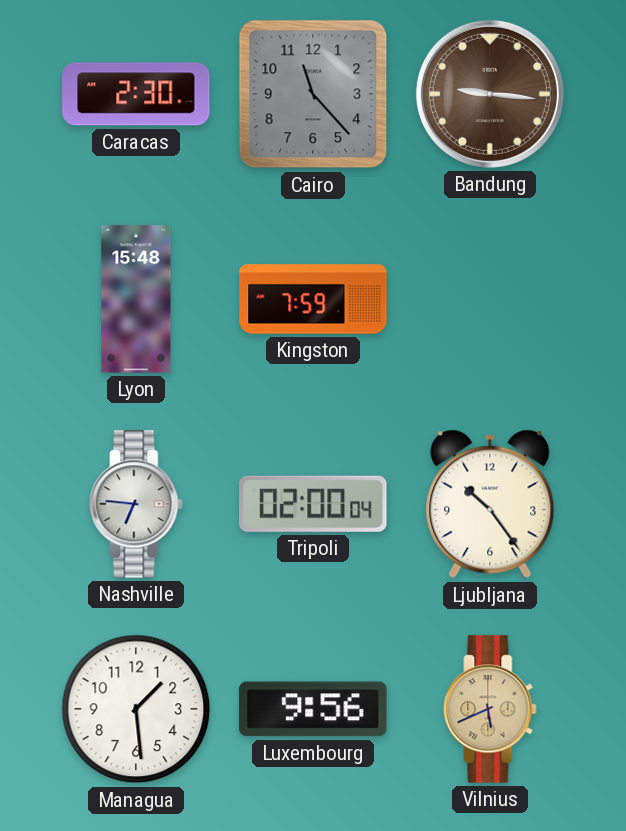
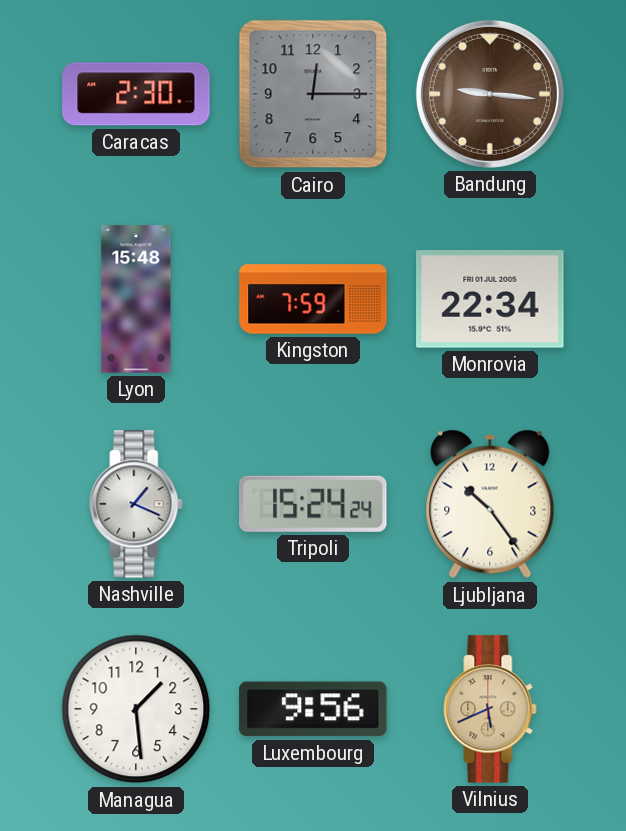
Cairo: 11:23 -> 12:15 (313, 94)
Monrovia: none -> 22:34 (490, 299)
Nashville: 6:46 -> 1:19 (136, 504)
Tripoli: 02:00 -> 15:24 (313, 504)
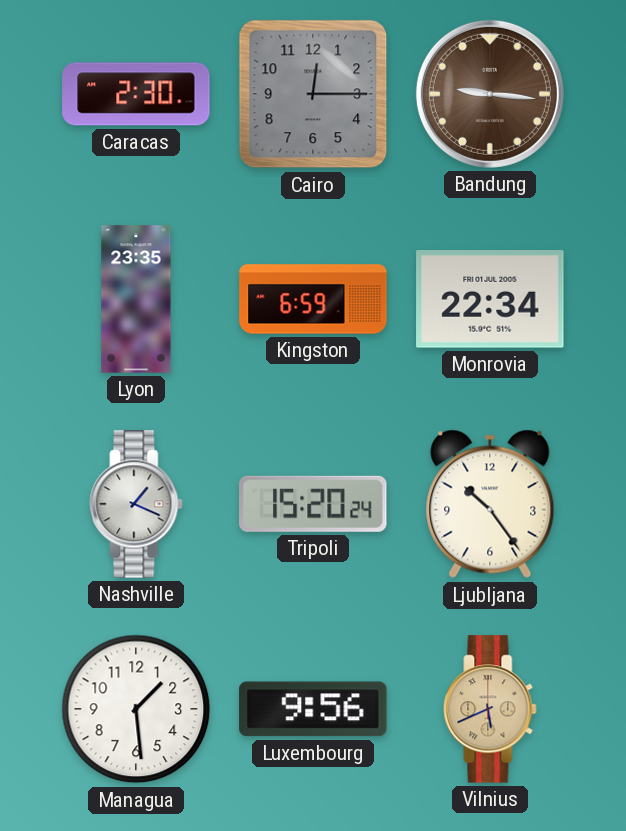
Lyon: 15:48 -> 23:35 (136, 299)
Kingston: 7:59 -> 6:59 (313, 299)
Tripoli: 15:24 -> 15:20 (313, 504)
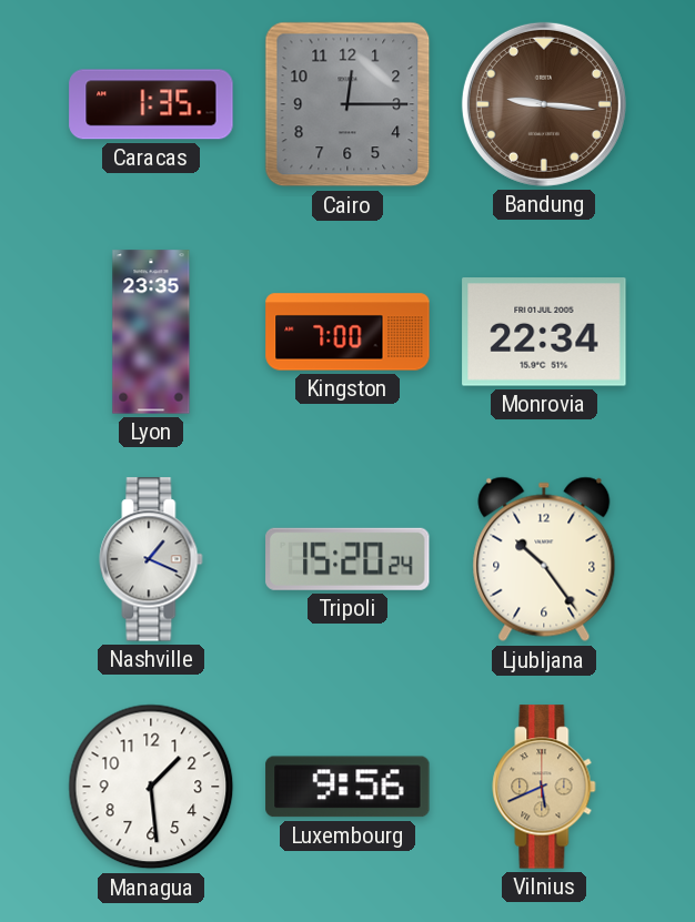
Caracas: 2:30 -> 1:35 (151, 104)
Kingston: 6:59 -> 7:00 (347, 332)
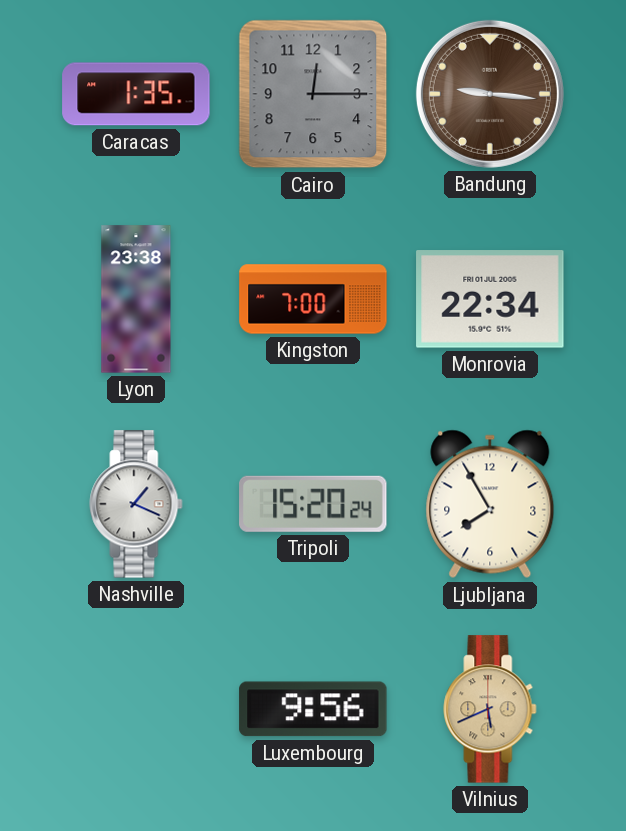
Lyon: 23:35 -> 23:38 (136, 299)
Ljubljana: 10:24 -> 7:55 (490, 504)
Managua: 1:29 -> none (151, 787)
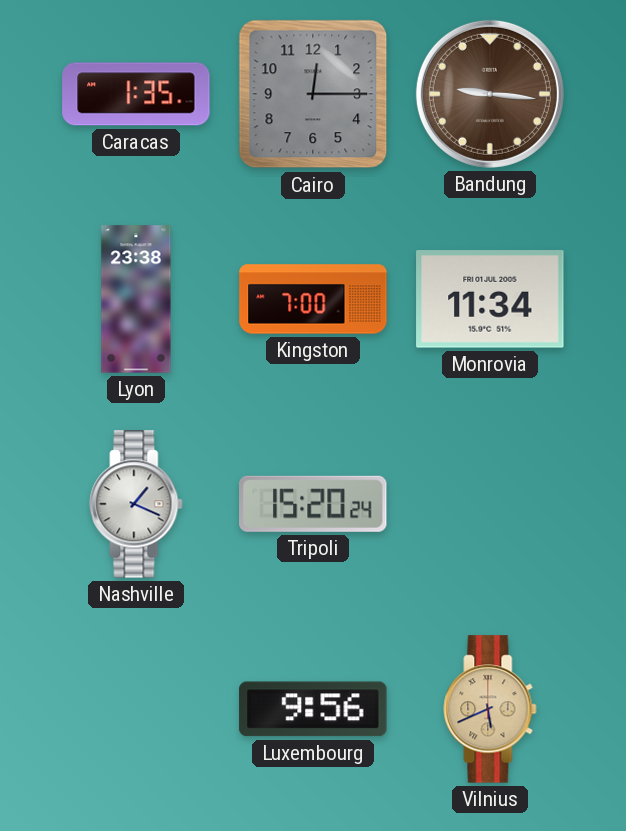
Monrovia: 22:34 -> 11:34 (490, 299)
Ljubljana: 7:55 -> none (490, 504)
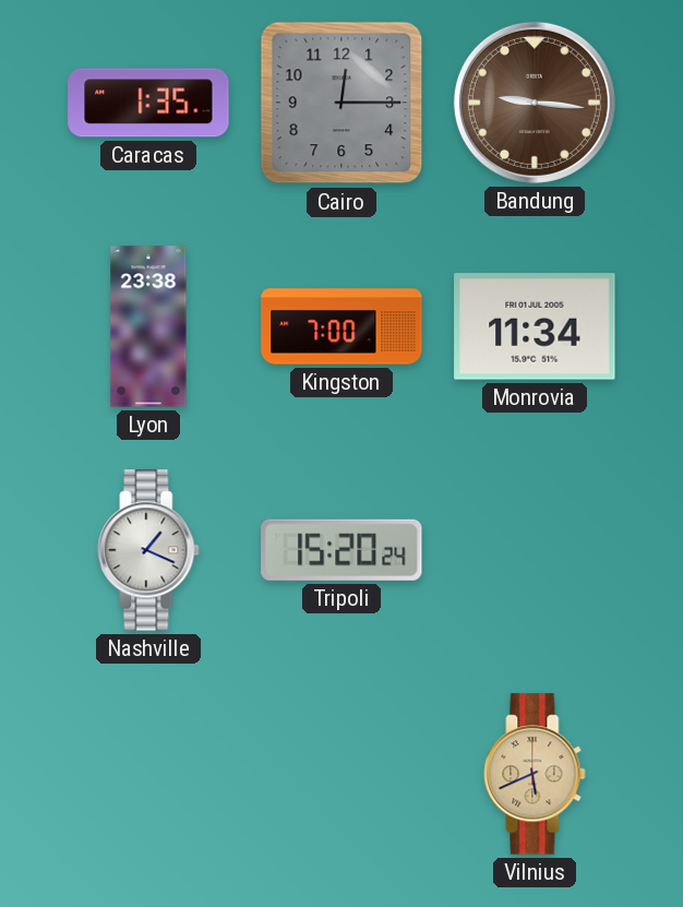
Luxembourg: 9:56 -> none (313, 709)
